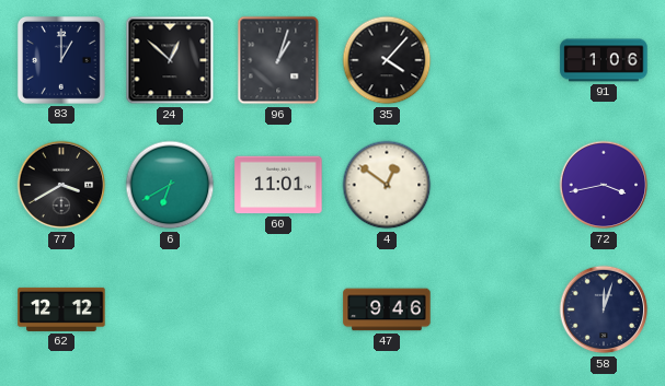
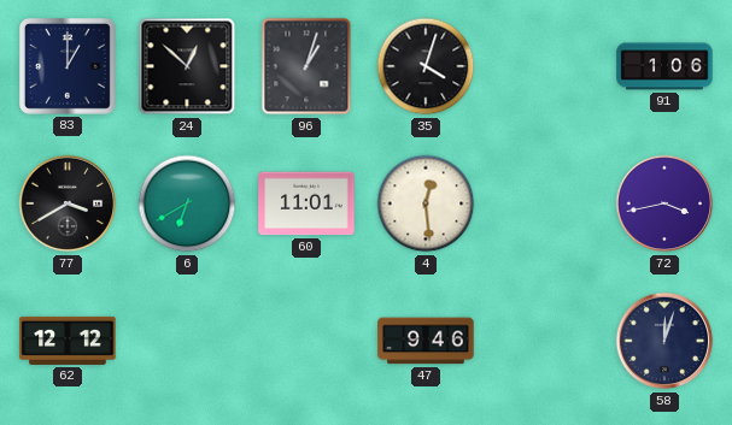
35: 4:07 -> 4:03 (426, 66)
4: 12:51 -> 12:29 (426, 203)
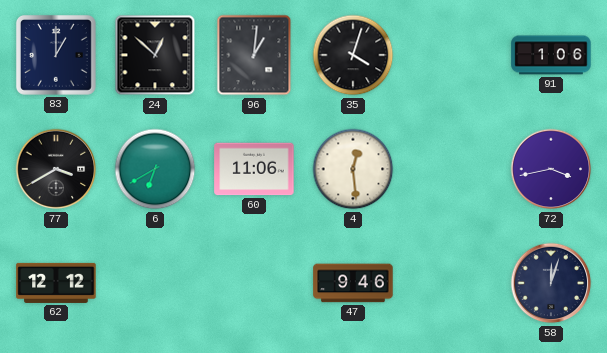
96: 1:03 -> 1:01 (254, 55)
60: 11:01 -> 11:06 (254, 169)
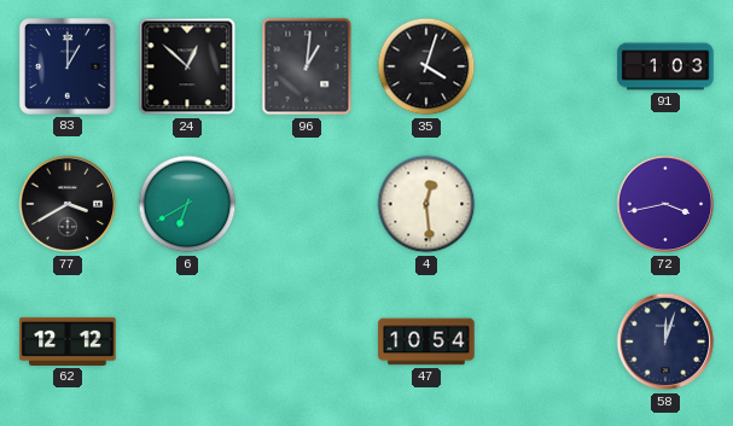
91: 1:06 -> 1:03 (665, 66)
60: 11:06 -> none (254, 169)
47: 9:46 -> 10:54 (426, 342)
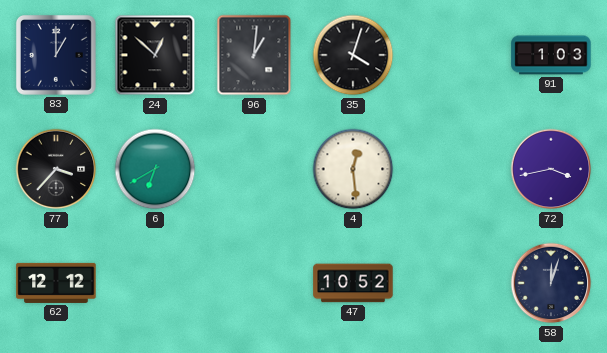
77: 3:40 -> 3:37 (56, 169)
47: 10:54 -> 10:52 (353, 283)
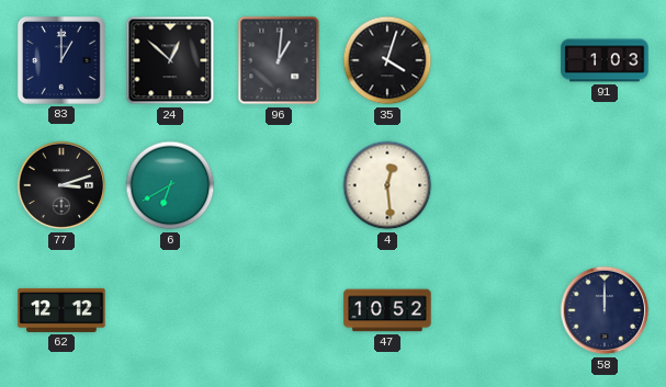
77: 3:37 -> 3:12 (61, 185)
72: 3:43 -> none (551, 169)
58: 12:03 -> 12:00 (605, 310)
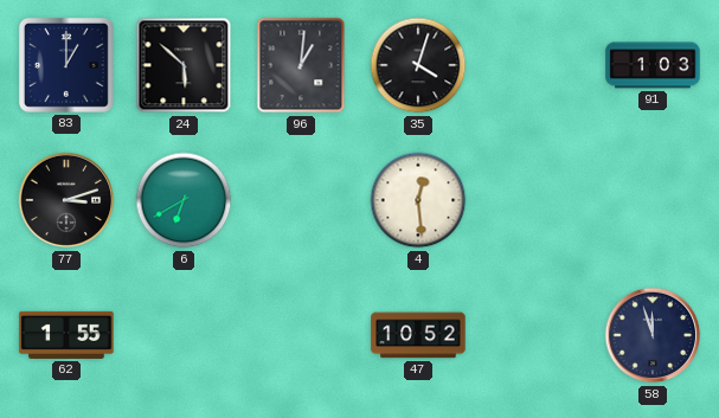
24: 12:52 -> 5:52 (184, 65)
62: 12:12 -> 1:55 (66, 335)
58: 12:00 -> 11:57 (653, 335)
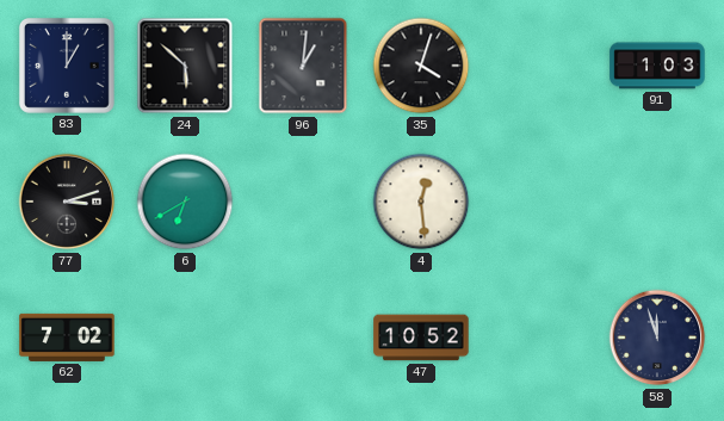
62: 1:55 -> 7:02 (67, 338)
